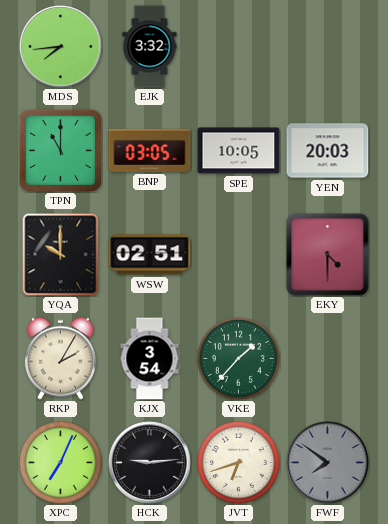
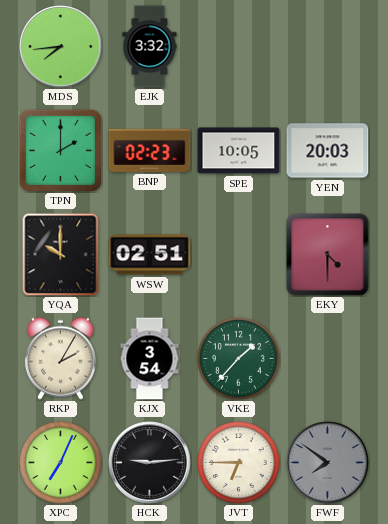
TPN: 11:00 -> 2:00 (60, 150)
BNP: 03:05 -> 02:23 (150, 150)
JVT: 6:42 -> 6:45 (239, 463)
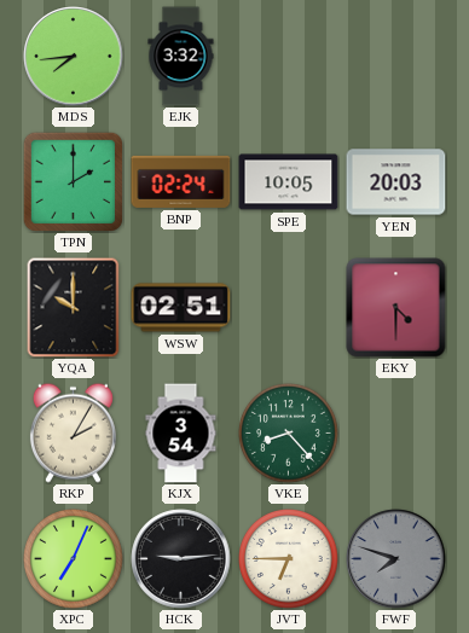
BNP: 02:23 -> 02:24 (181, 181)
VKE: 1:37 -> 8:23 (289, 434)
FWF: 7:51 -> 7:48 (396, 559)
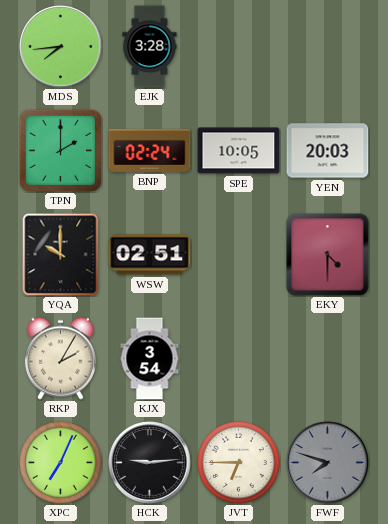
EJK: 3:32 -> 3:28 (150, 47)
VKE: 8:23 -> none (289, 434)
